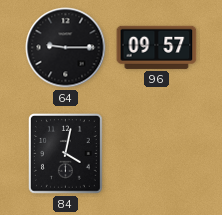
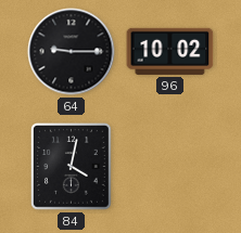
96: 09:57 -> 10:02 (170, 51)
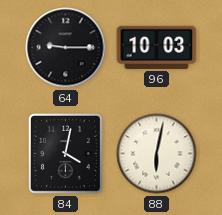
96: 10:02 -> 10:03 (157, 47)
88: none -> 6:02 (157, 154)
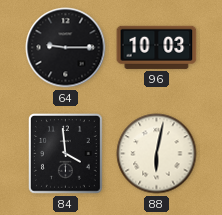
84: 4:02 -> 3:59 (66, 154)
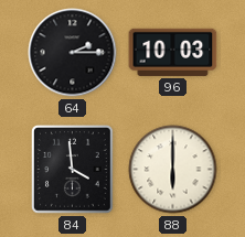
64: 9:15 -> 2:15 (73, 53)
88: 6:02 -> 6:00 (173, 170)
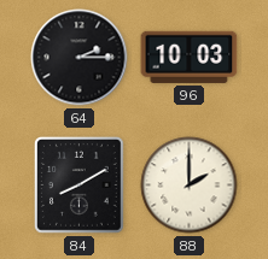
84: 3:59 -> 8:10 (80, 186)
88: 6:00 -> 2:00 (190, 186)
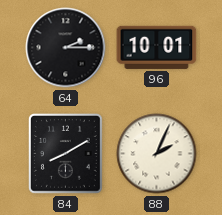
96: 10:03 -> 10:01 (157, 47)
88: 2:00 -> 2:04 (157, 154)
